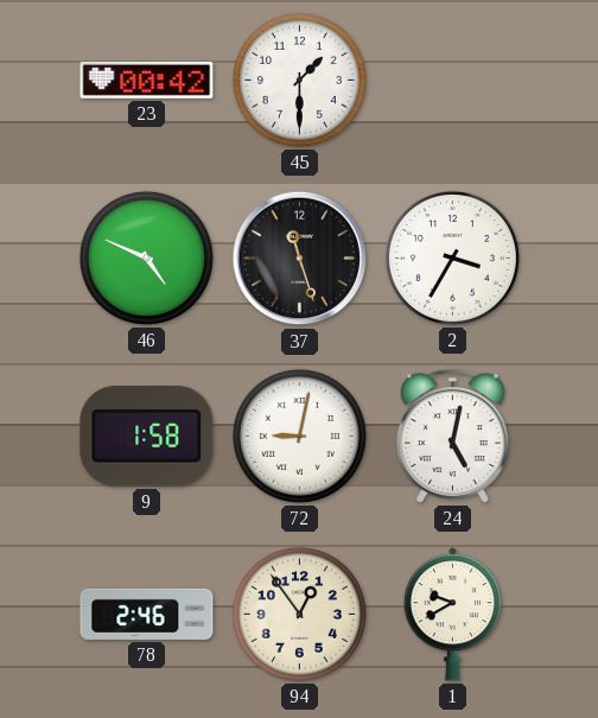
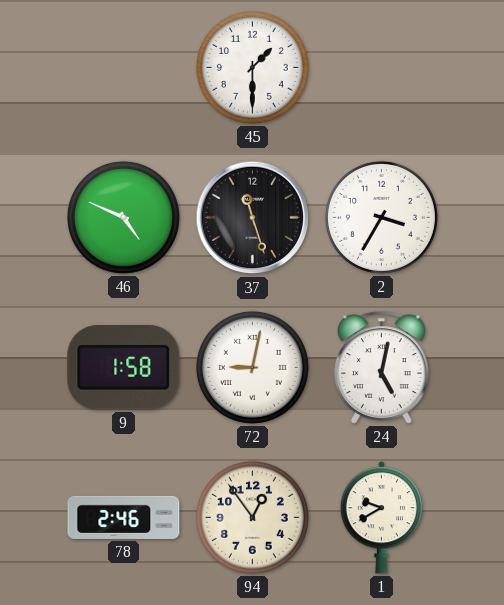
23: 00:42 -> none (147, 80)
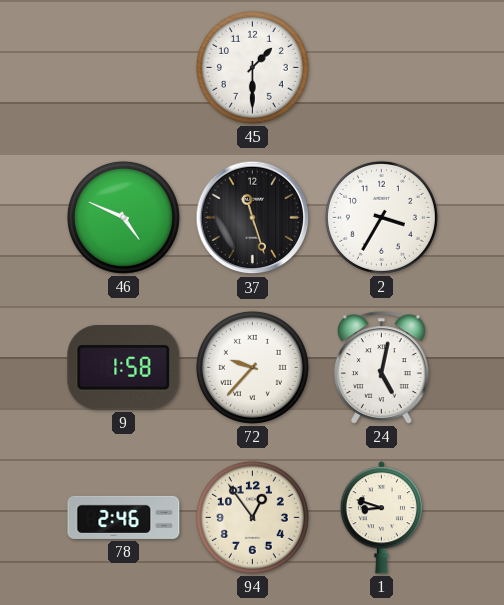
72: 9:02 -> 9:37 (252, 367)
1: 9:40 -> 8:48 (381, 518)
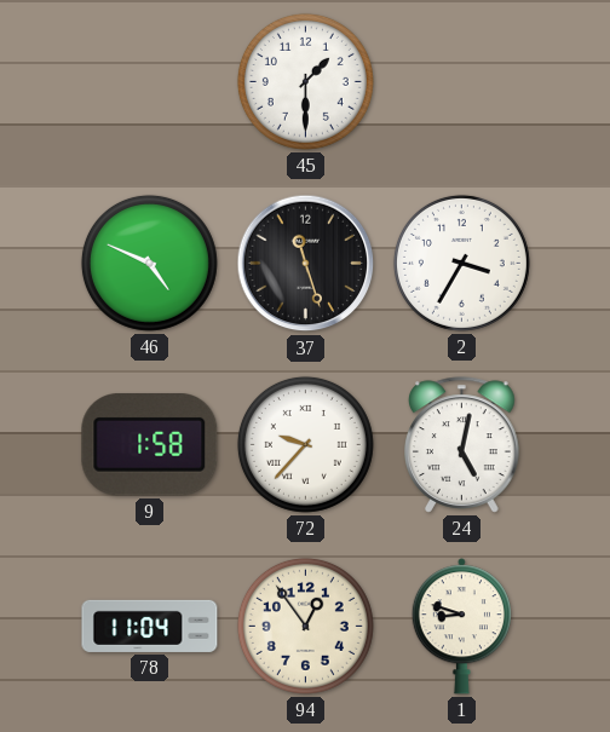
78: 2:46 -> 11:04 (150, 626)
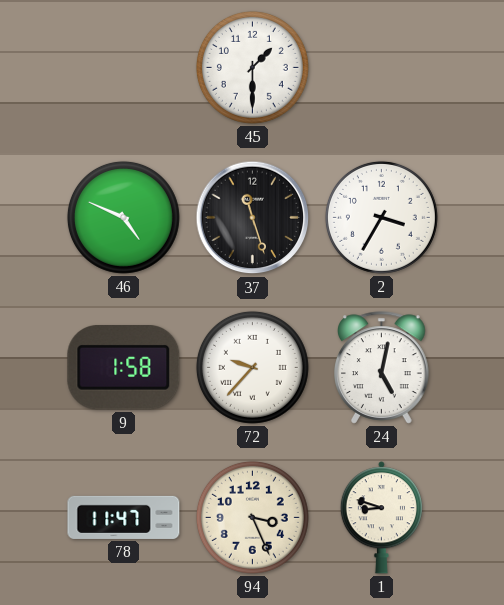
78: 11:04 -> 11:47 (124, 517)
94: 12:54 -> 3:26 (252, 517)
